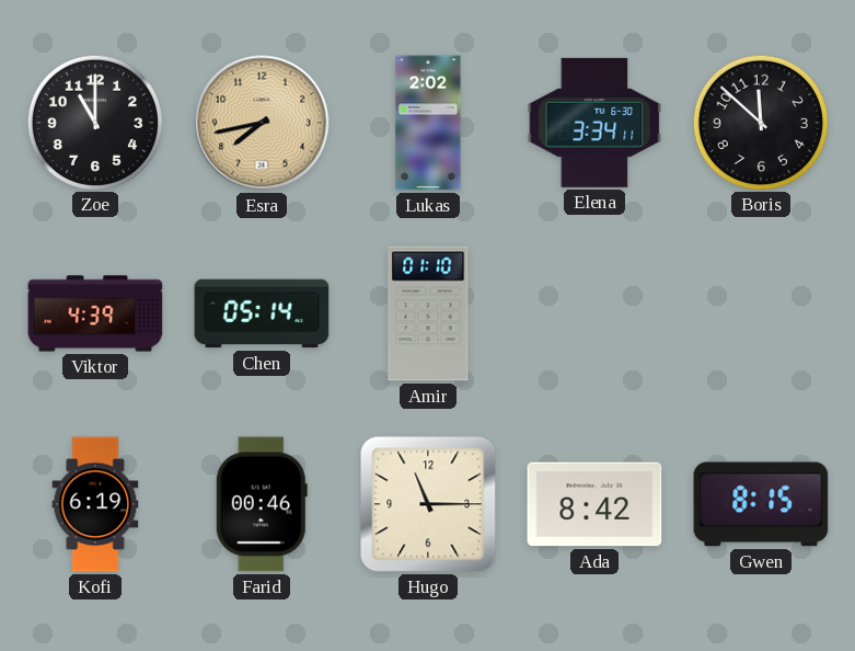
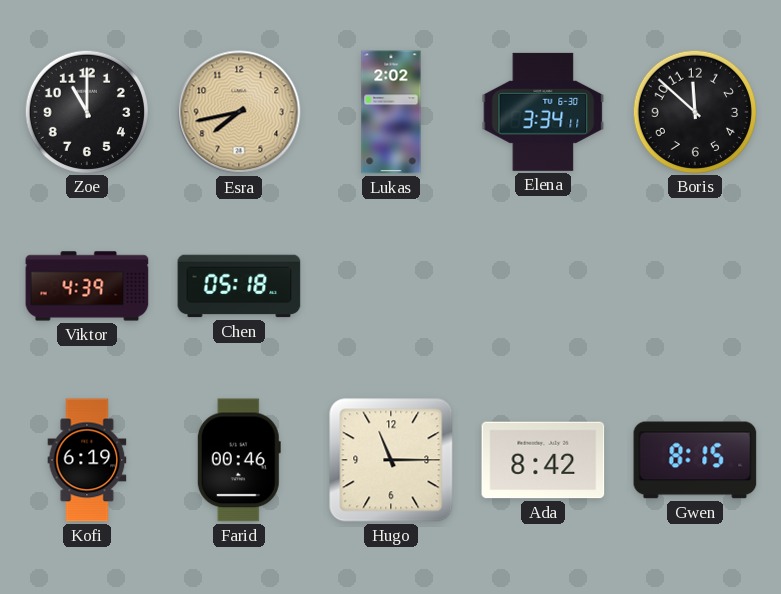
Chen: 05:14 -> 05:18 (239, 286)
Amir: 01:10 -> none (428, 313)
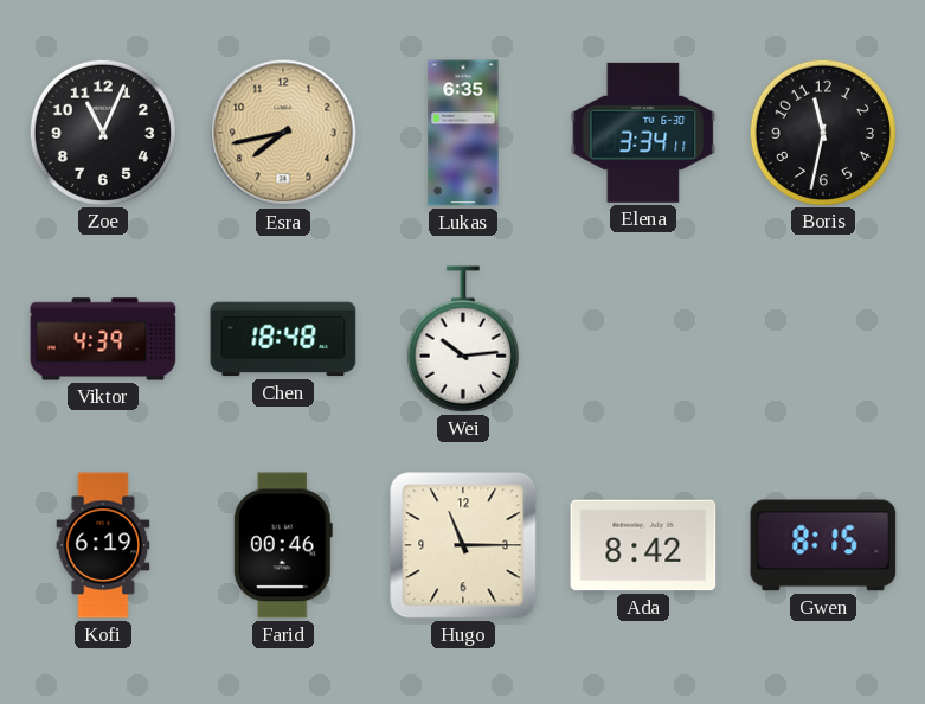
Zoe: 11:00 -> 11:04 (102, 132)
Lukas: 2:02 -> 6:35 (463, 133)
Boris: 11:52 -> 11:32 (822, 132)
Chen: 05:18 -> 18:48 (283, 339)
Wei: none -> 10:14 (463, 339)
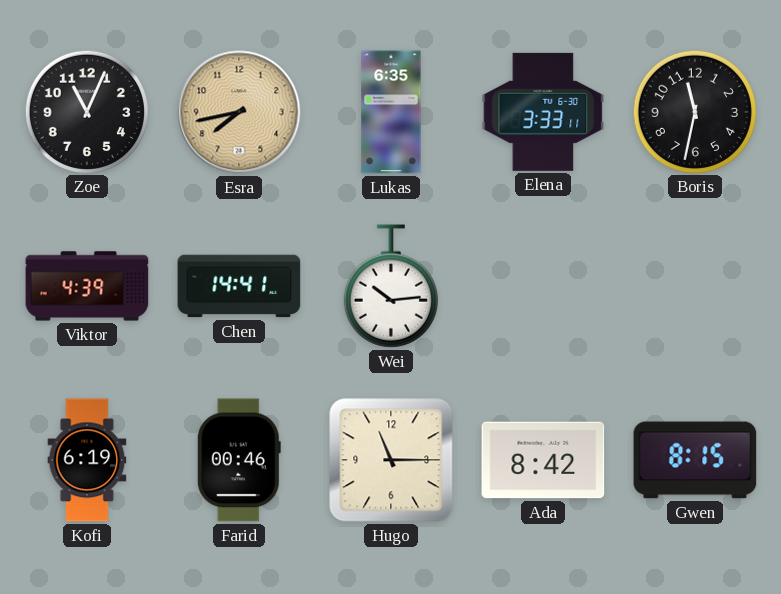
Elena: 3:34 -> 3:33 (543, 112)
Chen: 18:48 -> 14:41 (239, 286)
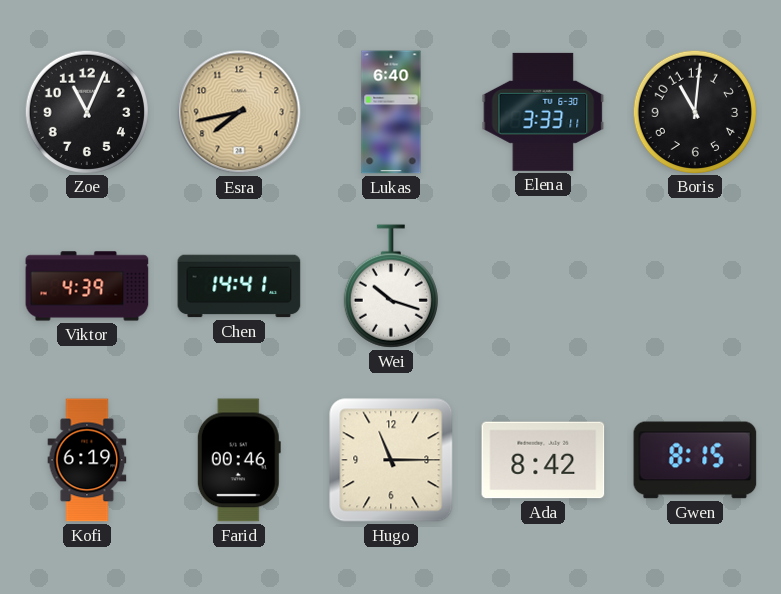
Lukas: 6:35 -> 6:40 (391, 112)
Boris: 11:32 -> 11:01 (694, 111)
Wei: 10:14 -> 10:18 (391, 286)
